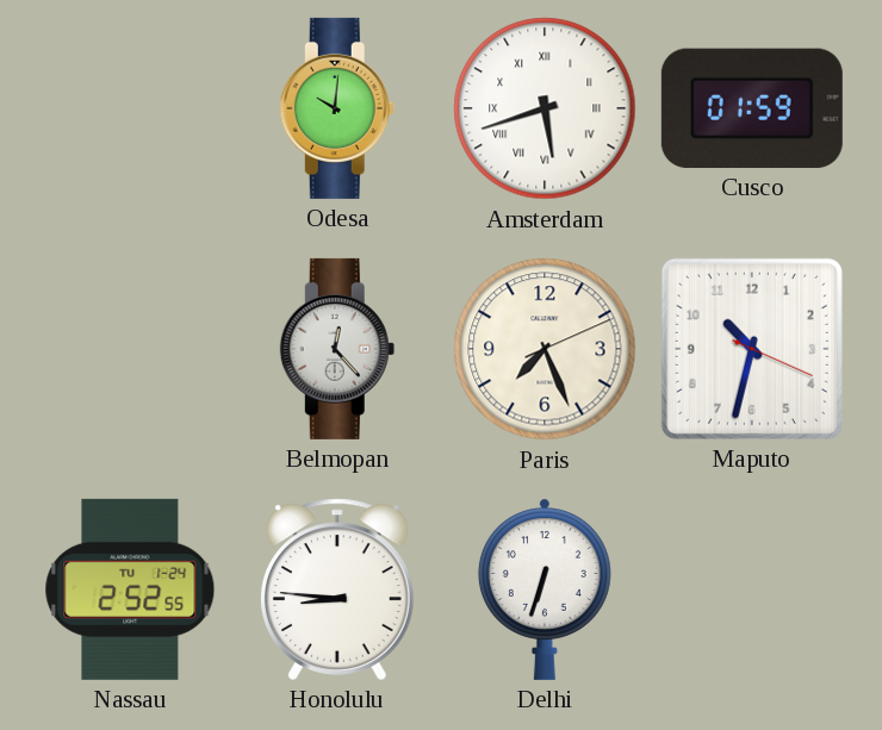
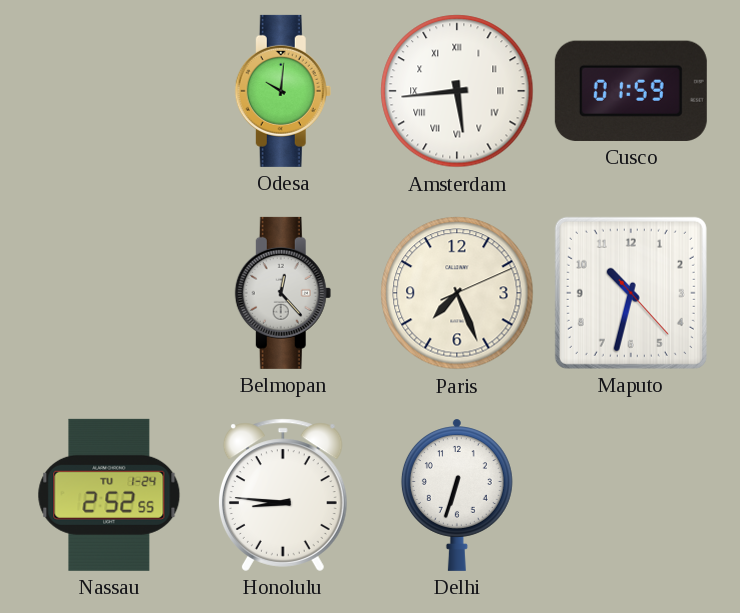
Amsterdam: 5:42 -> 5:44 (457, 91)
Maputo: 10:32:19 -> 10:32:23 (631, 293)
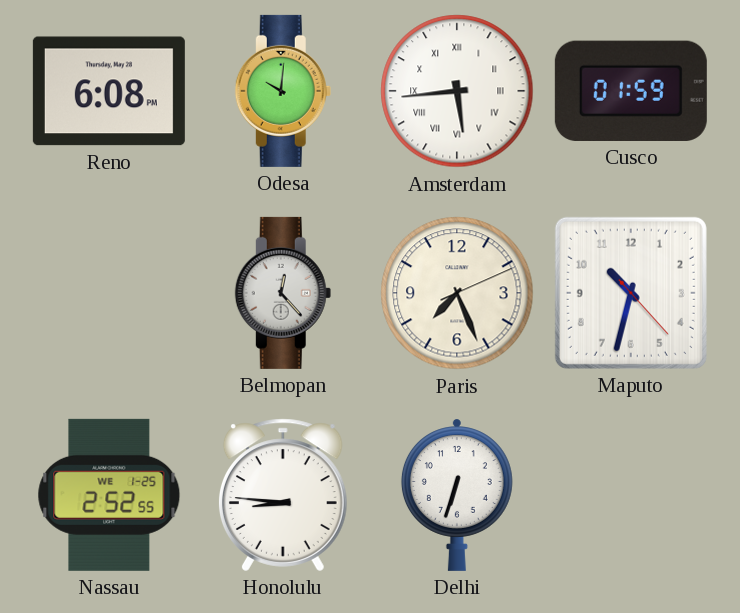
Reno: none -> 6:08 (109, 91)
Nassau date: TU 1-24 -> WE 1-25 (109, 495)
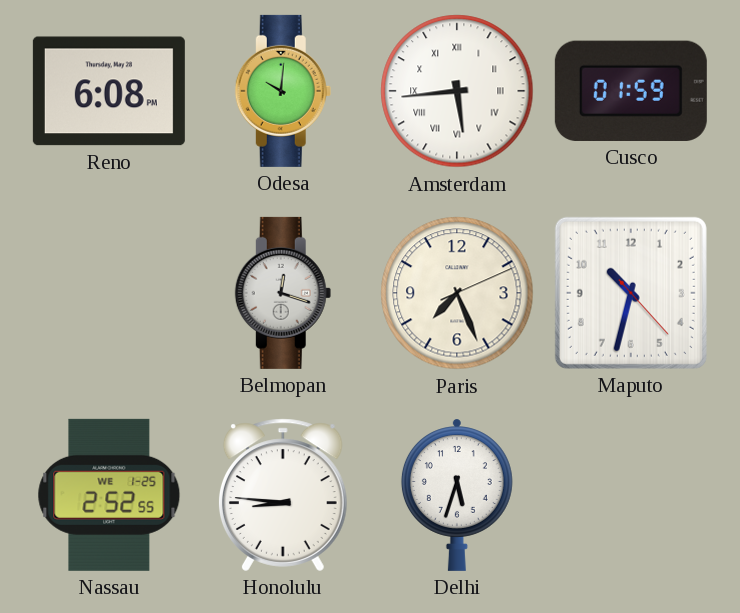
Belmopan: 12:23 -> 12:18 (283, 293)
Delhi: 6:33 -> 5:33 (457, 495)
